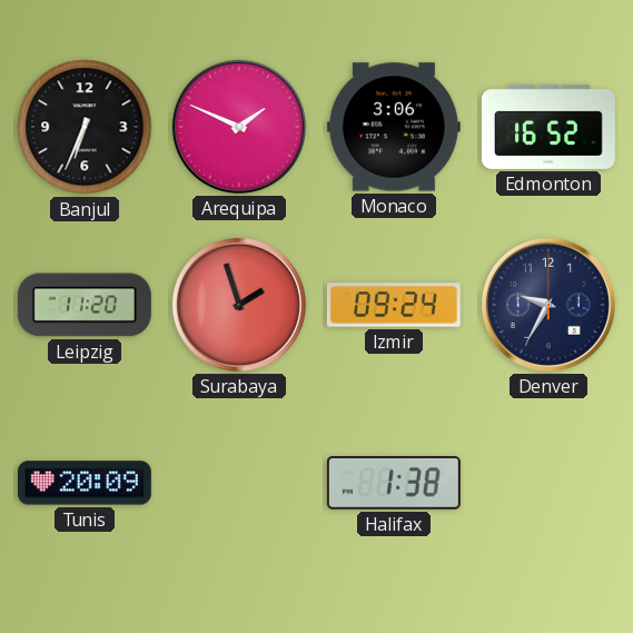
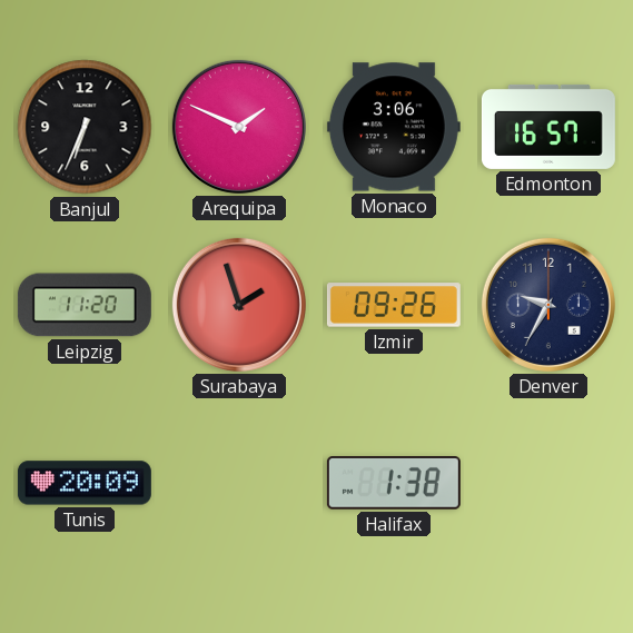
Edmonton: 16:52 -> 16:57 (548, 127)
Izmir: 09:24 -> 09:26 (394, 305)
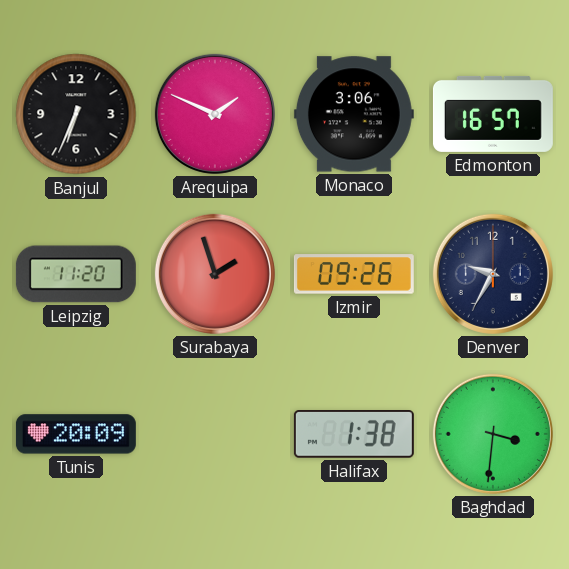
Baghdad: none -> 3:31 (493, 434)
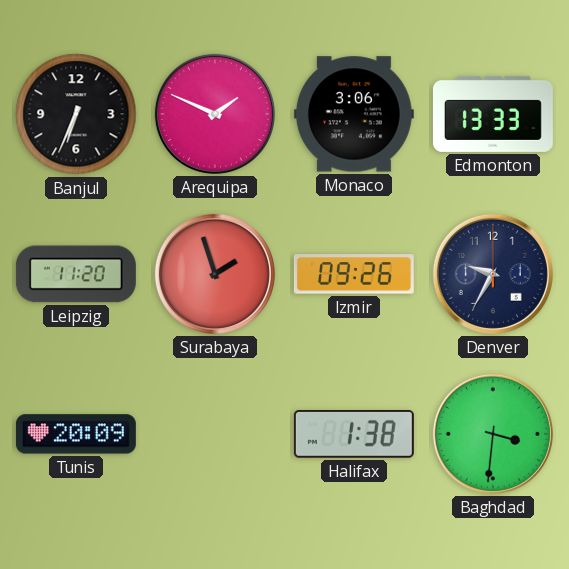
Edmonton: 16:57 -> 13:33 (493, 114)
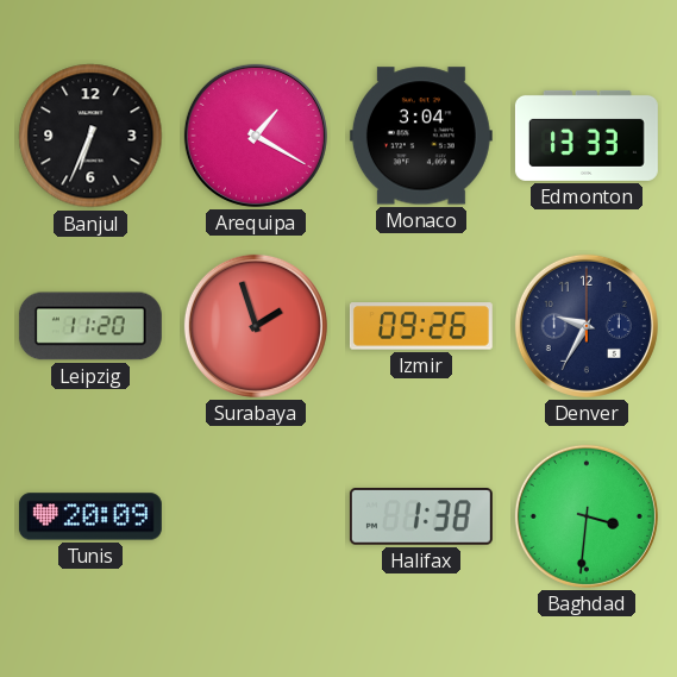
Arequipa: 1:49 -> 1:20 (256, 136)
Monaco: 3:06 -> 3:04 (421, 136)
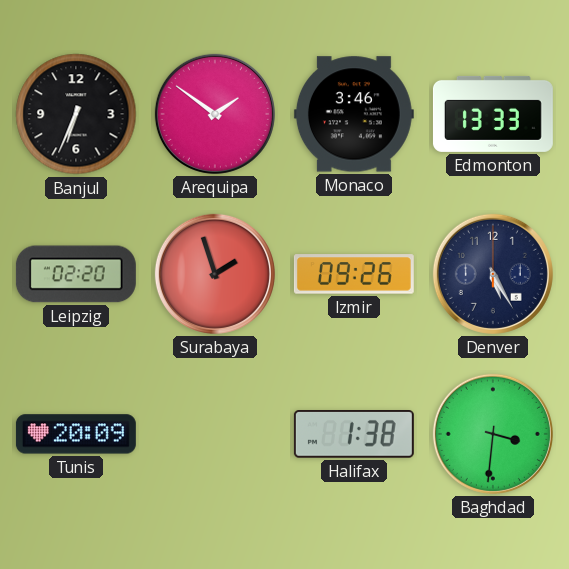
Arequipa: 1:20 -> 1:51 (215, 114)
Monaco: 3:04 -> 3:46 (354, 114)
Leipzig: 11:20 -> 02:20 (76, 274)
Denver: 9:35 -> 5:25 (493, 274)
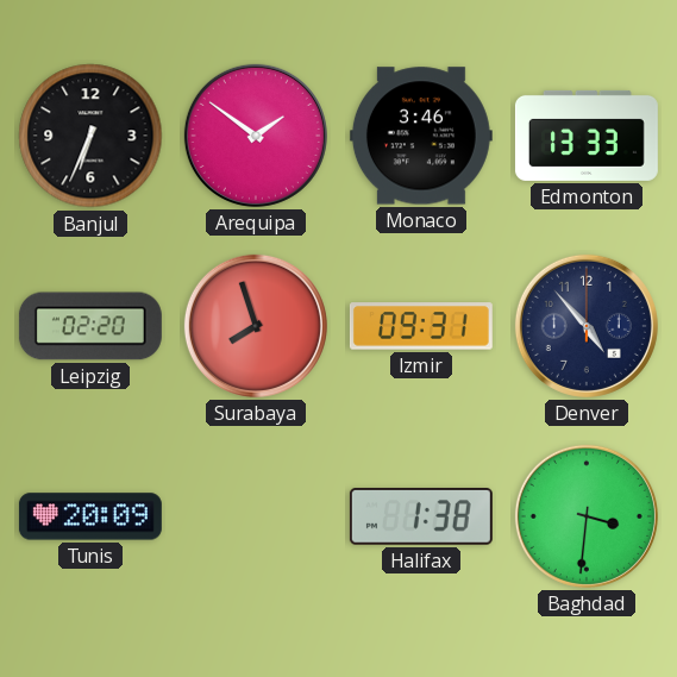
Surabaya: 1:57 -> 7:57 (256, 326)
Izmir: 09:26 -> 09:31 (421, 326)
Denver: 5:25 -> 4:53 (587, 326)
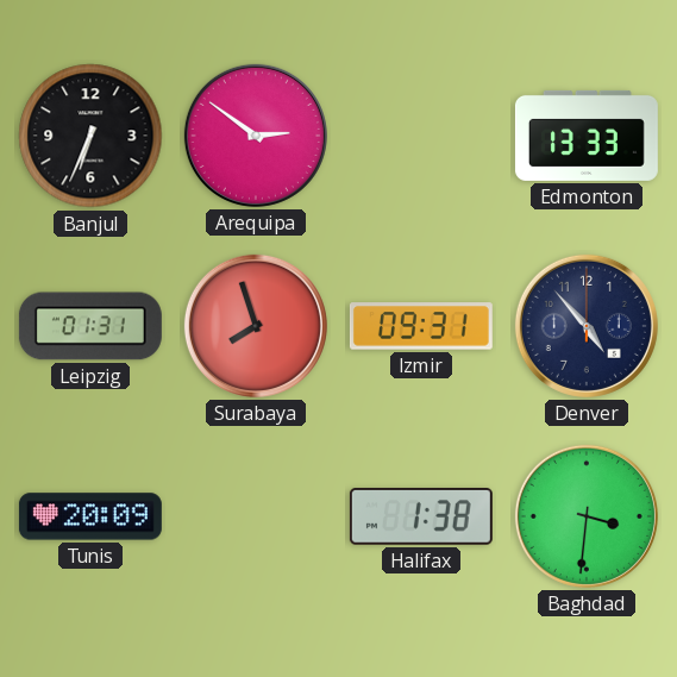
Arequipa: 1:51 -> 2:51 (256, 136)
Monaco: 3:46 -> none (421, 136)
Leipzig: 02:20 -> 01:31 (90, 326)
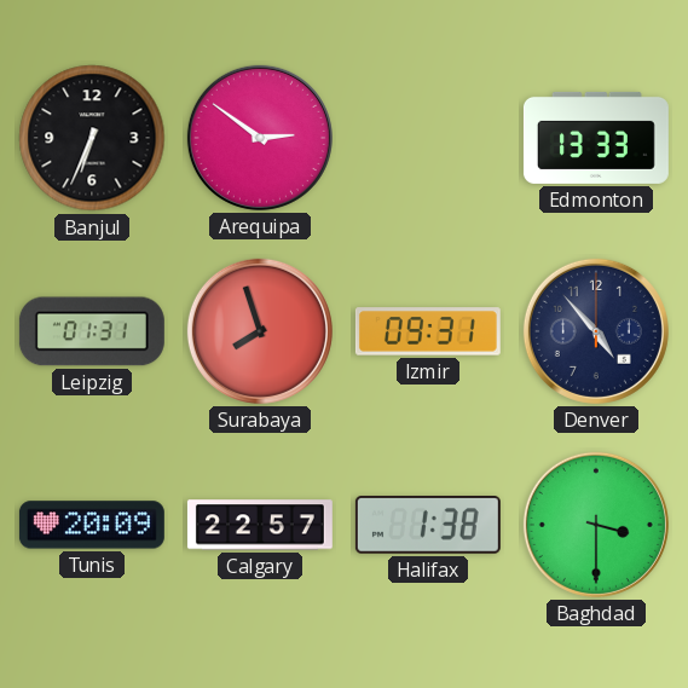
Calgary: none -> 22:57 (260, 525)
Baghdad: 3:31 -> 3:30 (596, 525)
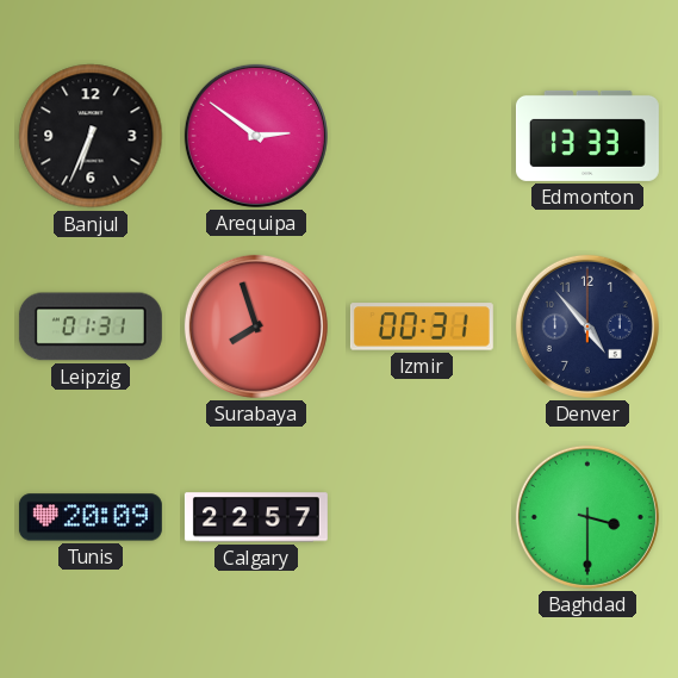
Izmir: 09:31 -> 00:31 (422, 326)
Halifax: 1:38 -> none (428, 526)
